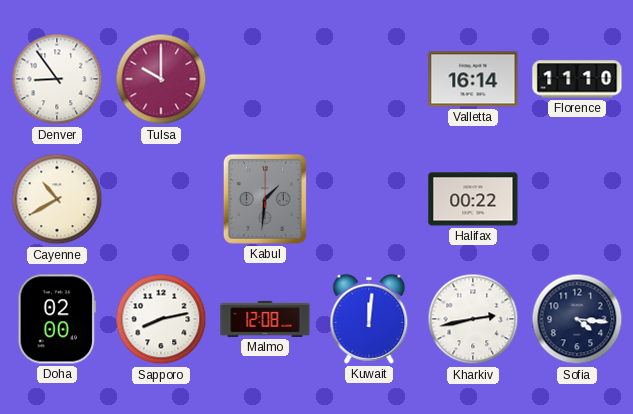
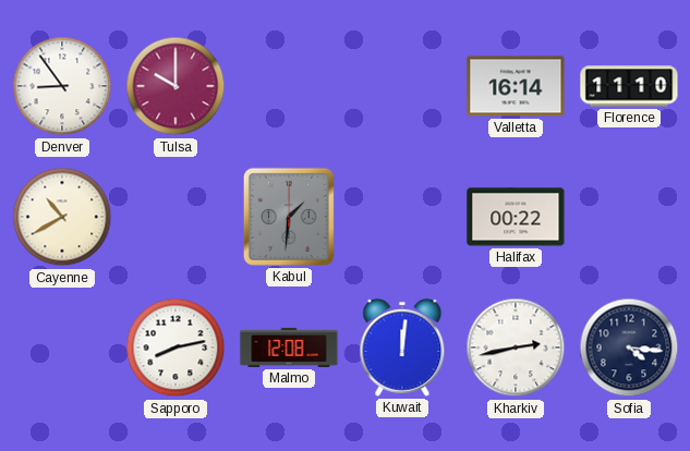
Doha: 02:00 -> none (56, 319)
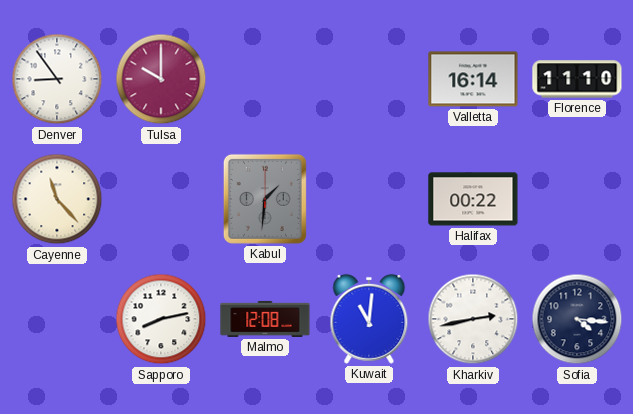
Cayenne: 10:40 -> 11:23 (57, 199)
Kuwait: 12:01 -> 11:01 (369, 319)
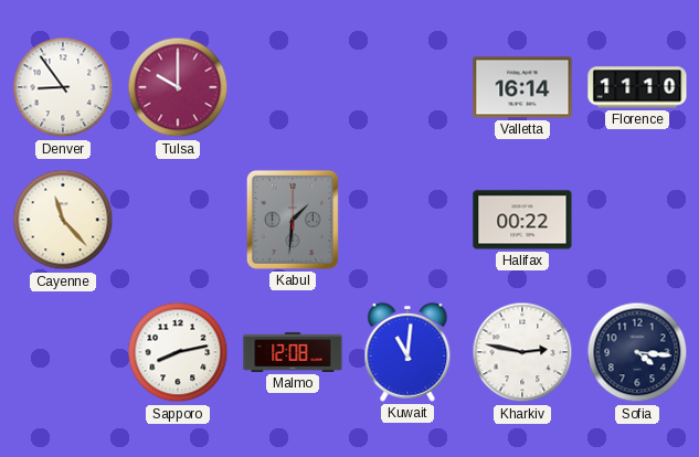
Kharkiv: 2:43 -> 2:47 (522, 352)
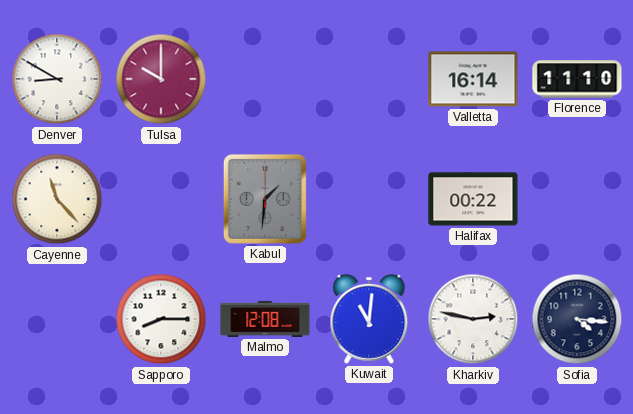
Denver: 8:54 -> 8:50 (57, 79)
Sapporo: 8:13 -> 8:15 (161, 319)
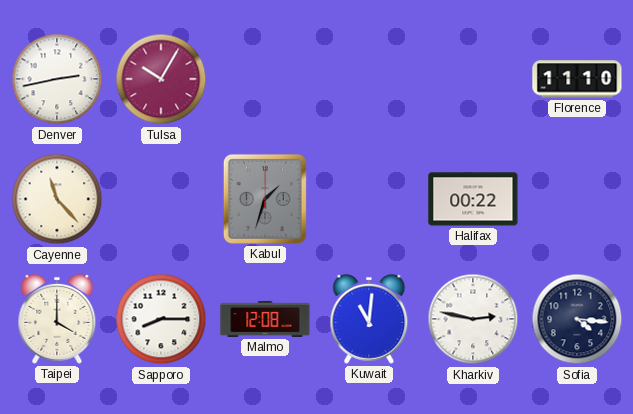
Denver: 8:50 -> 2:43 (57, 79)
Tulsa: 10:00 -> 10:05 (161, 79)
Valletta: 16:14 -> none (473, 79)
Kabul: 1:31 -> 1:33 (265, 199)
Taipei: none -> 4:00 (57, 319)
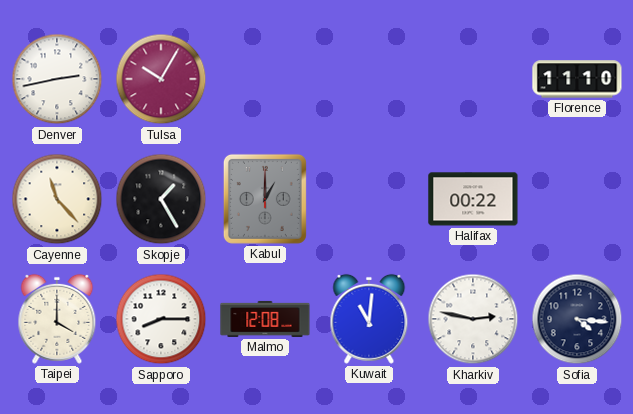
Skopje: none -> 1:25 (161, 199)
Kabul: 1:33 -> 1:00 (265, 199)
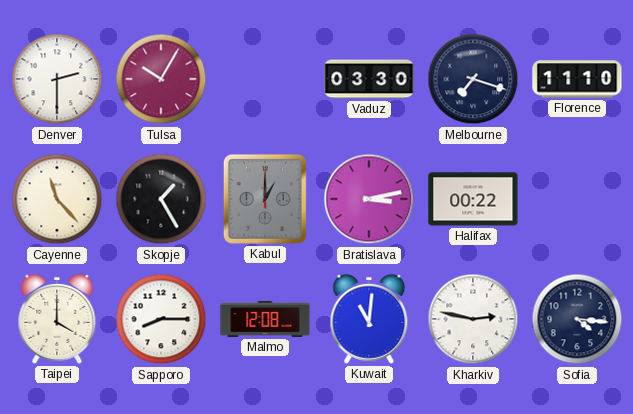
Denver: 2:43 -> 2:30 (57, 79)
Vaduz: none -> 03:30 (369, 79)
Melbourne: none -> 7:18 (473, 79)
Bratislava: none -> 3:13 (369, 199)
